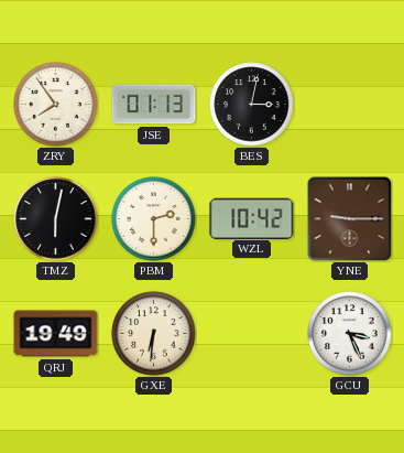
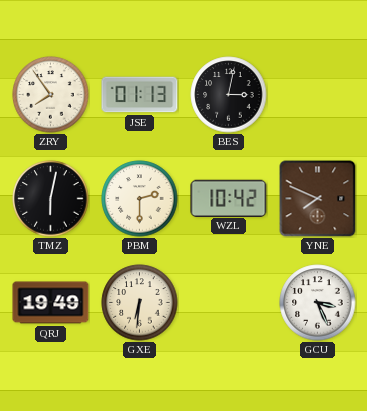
YNE: 9:15 -> 7:49 (318, 199)
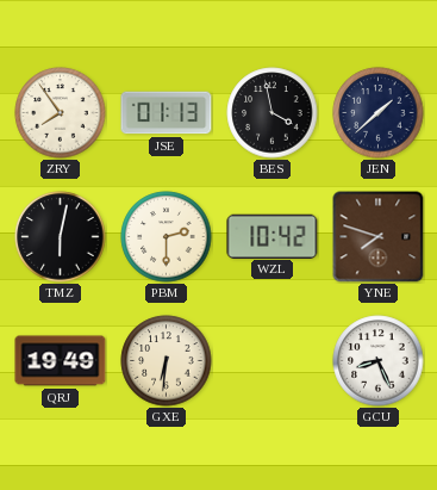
BES: 3:02 -> 3:58 (273, 113)
JEN: none -> 1:38 (379, 113)
YNE: 7:49 -> 7:48 (379, 237)
GCU: 3:26 -> 8:26 (379, 361)
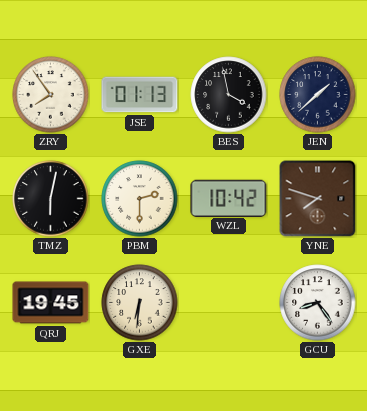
QRJ: 19:49 -> 19:45 (51, 303)
GCU: 8:26 -> 8:24 (318, 303)
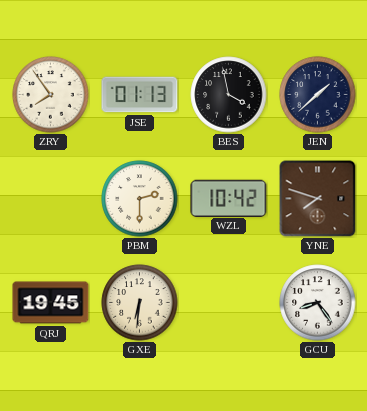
TMZ: 6:02 -> none (51, 199)
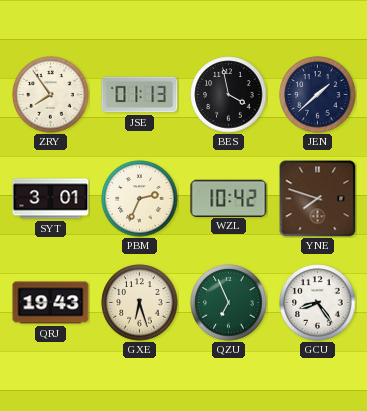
SYT: none -> 3:01 (51, 199)
PBM: 2:30 -> 2:34 (140, 199)
QRJ: 19:45 -> 19:43 (51, 303)
GXE: 6:31 -> 6:27 (140, 303)
QZU: none -> 6:56 (229, 303)
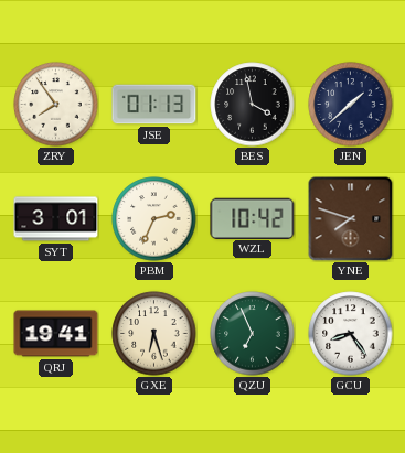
QRJ: 19:43 -> 19:41 (56, 334)
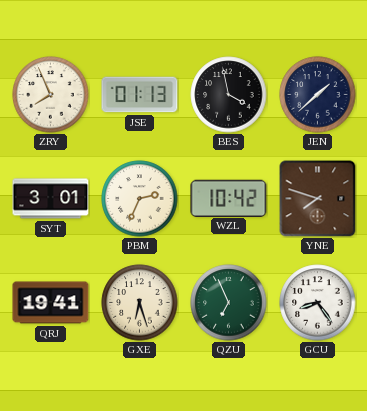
ZRY: 7:54 -> 7:56 (51, 95)
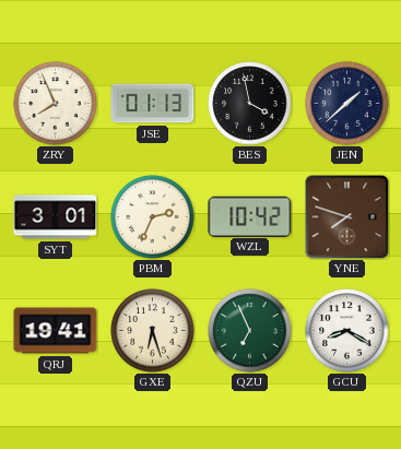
GCU: 8:24 -> 8:20 (347, 331)
